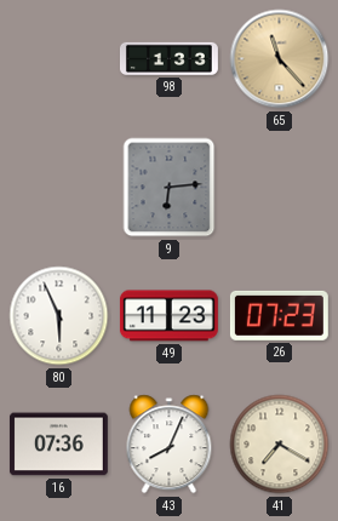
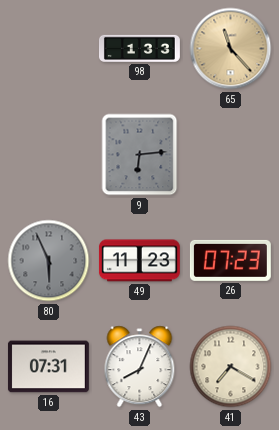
80 dial: white -> grey (49, 261)
16: 07:36 -> 07:31 (48, 367)
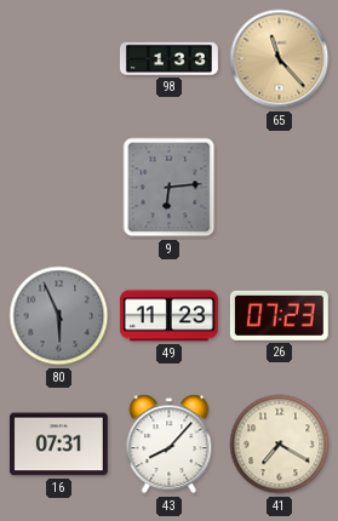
43: 8:04 -> 8:07 (170, 445)
